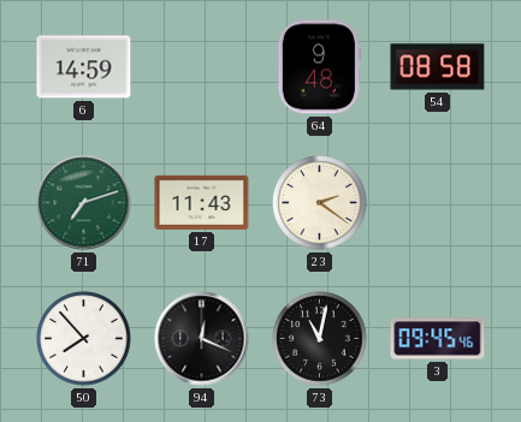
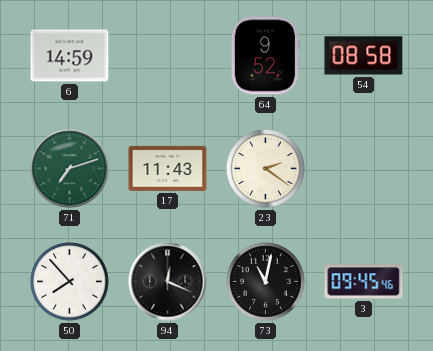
64: 9:48 -> 9:52 (265, 56)
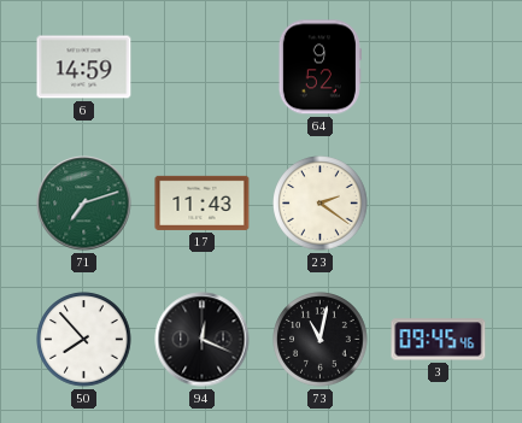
54: 08:58 -> none (364, 56)
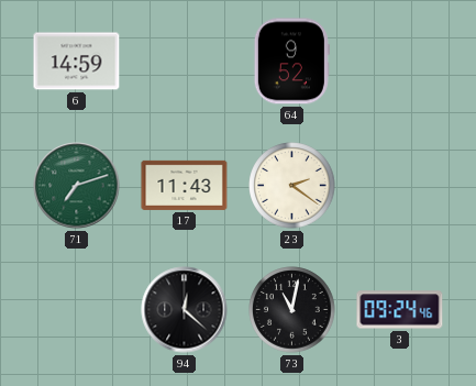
50: 7:53 -> none (84, 340)
94: 12:19 -> 12:22 (185, 310)
3: 09:45 -> 09:24 (400, 310)
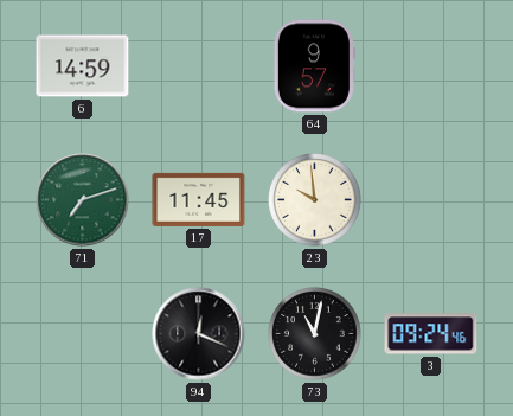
64: 9:52 -> 9:57 (314, 66)
17: 11:43 -> 11:45 (199, 199)
23: 2:21 -> 9:59 (315, 200)
94: 12:22 -> 12:19 (199, 334)
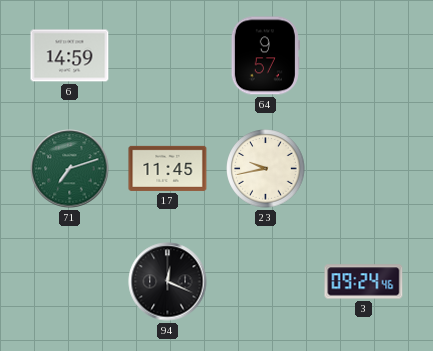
23: 9:59 -> 9:43 (266, 169)
73: 11:02 -> none (315, 334)
